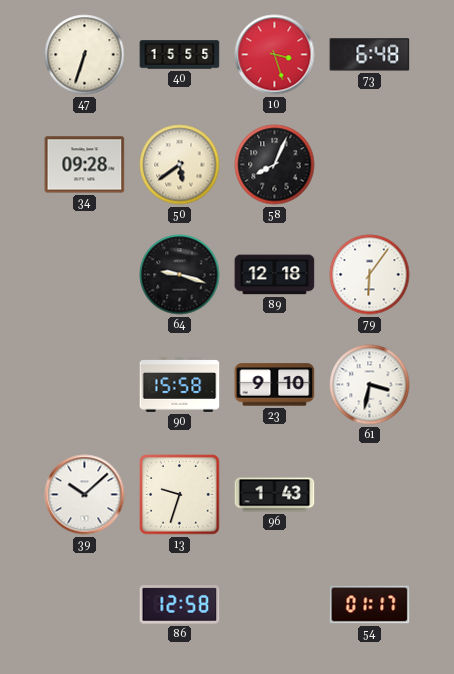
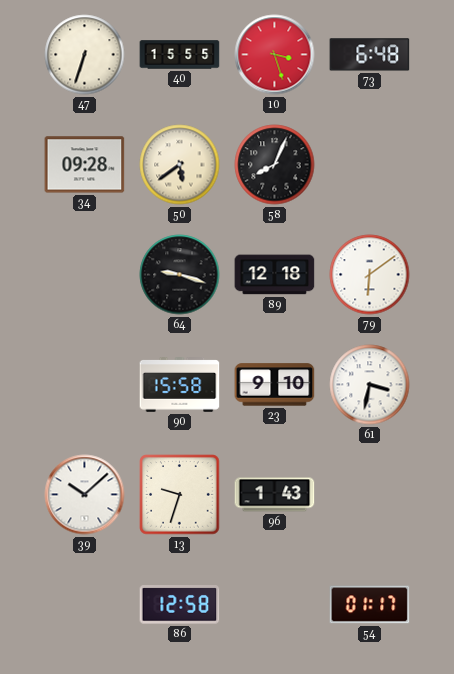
79: 6:06 -> 6:09 (370, 275)
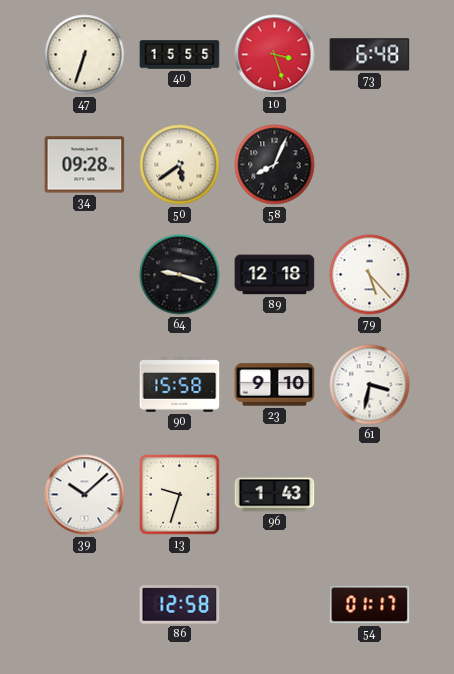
79: 6:09 -> 5:23 (370, 275)
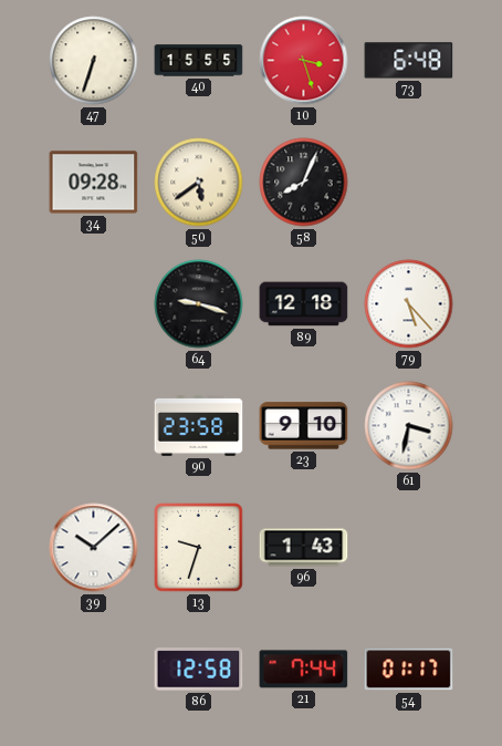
90: 15:58 -> 23:58 (199, 426)
21: none -> 7:44 (304, 670)
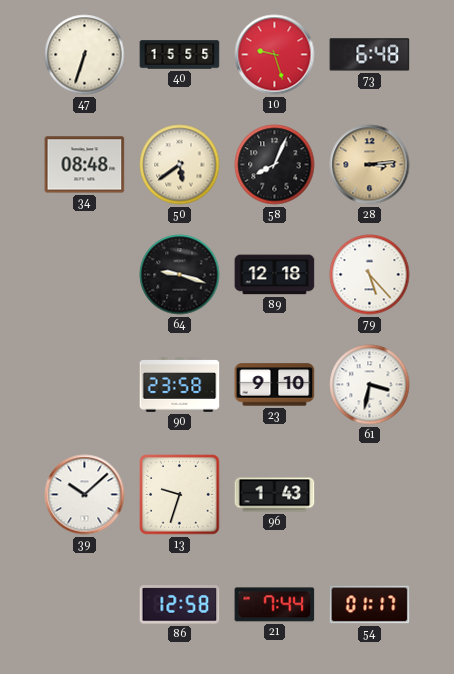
10: 3:27 -> 9:27 (275, 55)
34: 09:28 -> 08:48 (85, 165)
28: none -> 3:14 (370, 165)
